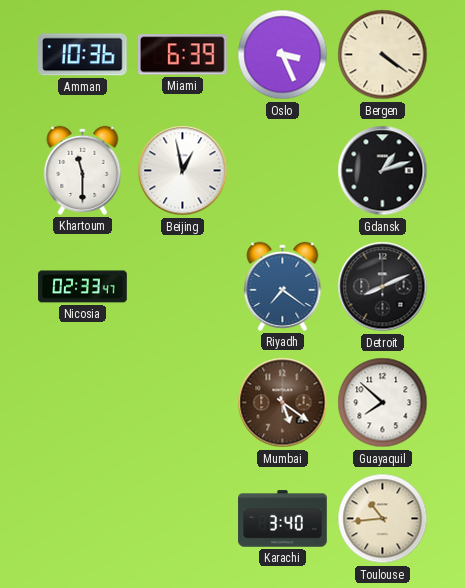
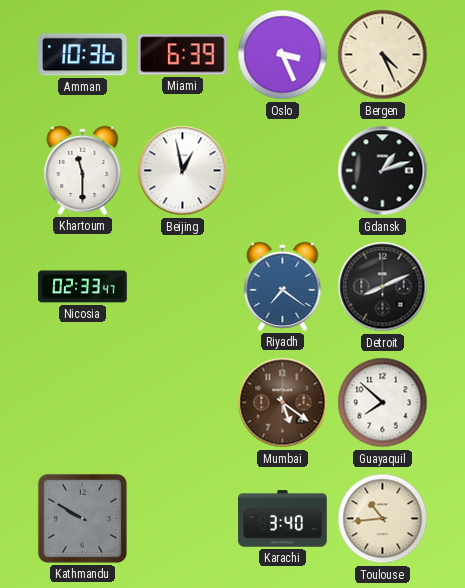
Bergen: 4:21 -> 4:26 (383, 55)
Kathmandu: none -> 9:50 (82, 518)
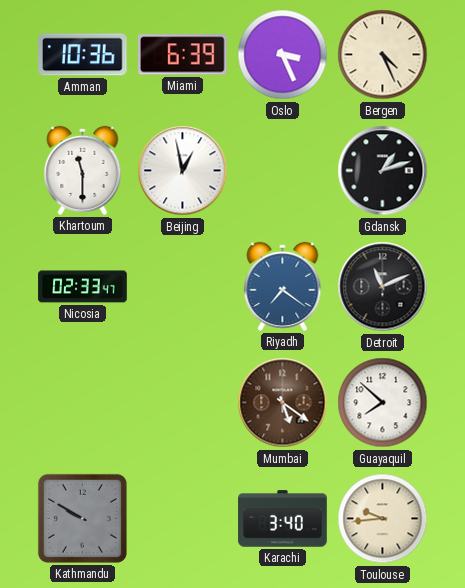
Detroit: 8:11 -> 11:11 (383, 287)
Toulouse: 10:44 -> 9:44 (383, 519)
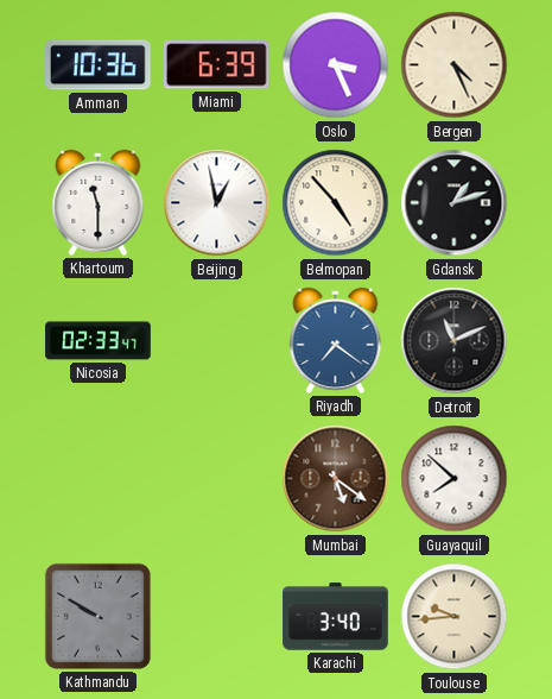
Belmopan: none -> 4:53 (336, 203)
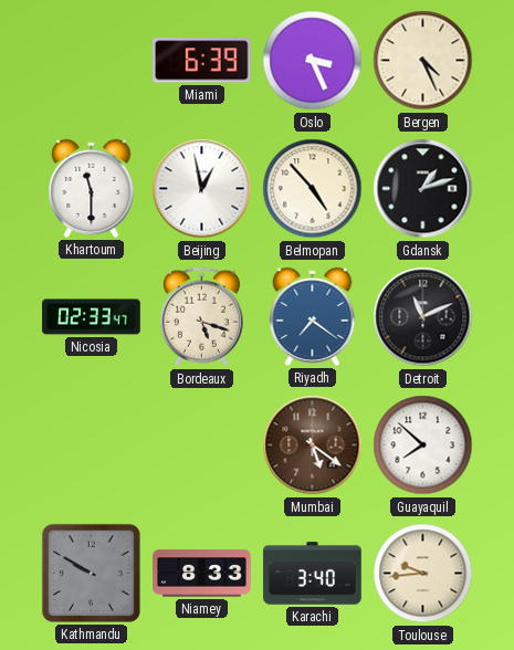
Amman: 10:36 -> none (99, 65)
Bordeaux: none -> 5:18 (201, 317)
Niamey: none -> 8:33 (202, 574)
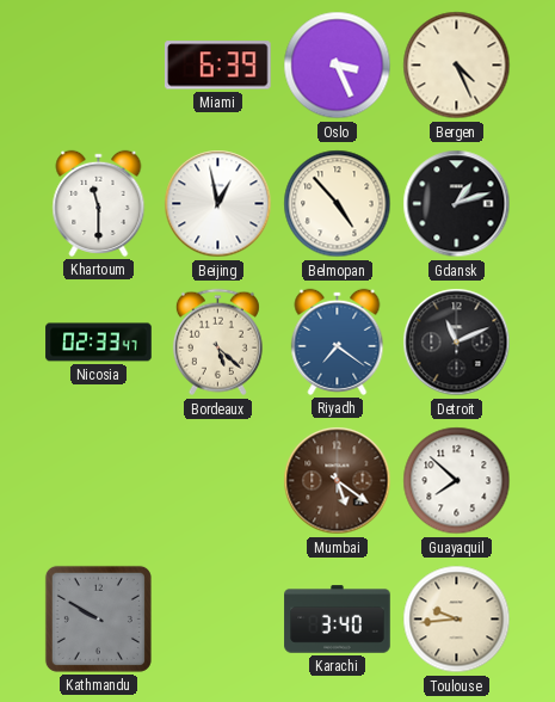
Bordeaux: 5:18 -> 5:22 (217, 343)
Niamey: 8:33 -> none (202, 574)
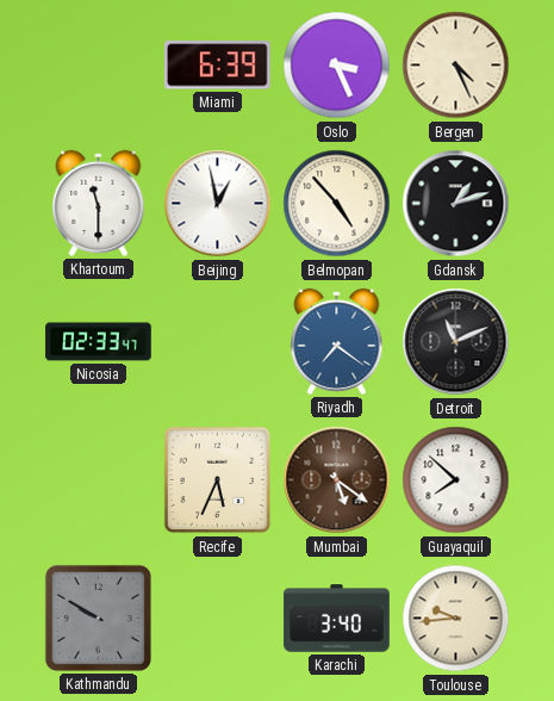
Bordeaux: 5:22 -> none (217, 343)
Recife: none -> 5:34 (218, 480)
